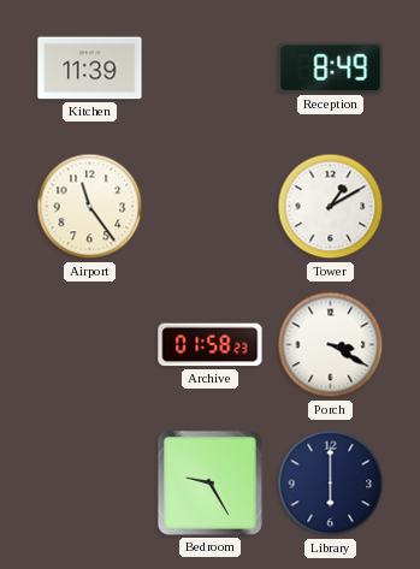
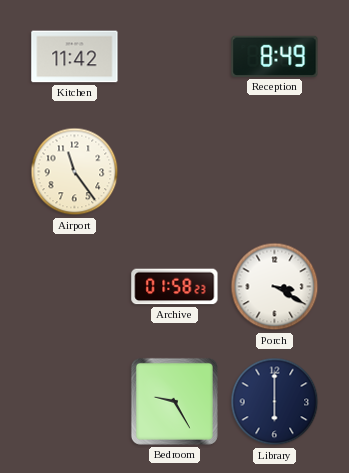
Kitchen: 11:39 -> 11:42 (75, 57)
Tower: 1:10 -> none (331, 207)
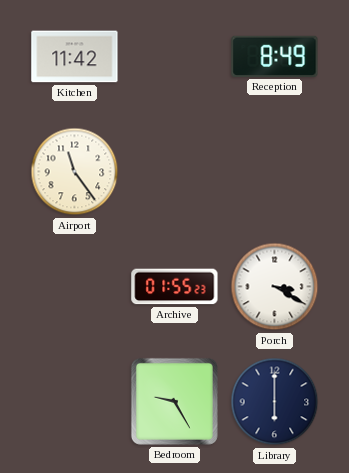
Archive: 01:58 -> 01:55 (175, 287)
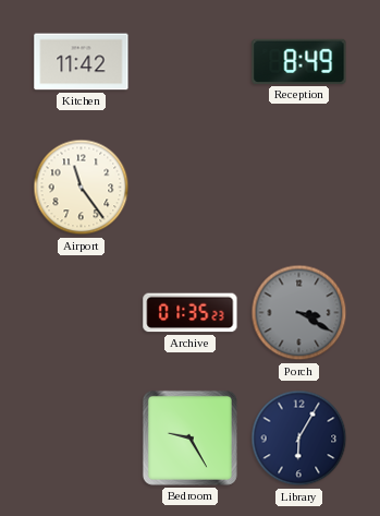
Archive: 01:55 -> 01:35 (191, 313)
Porch dial: white -> grey (299, 313)
Library: 6:00 -> 6:05 (299, 439)
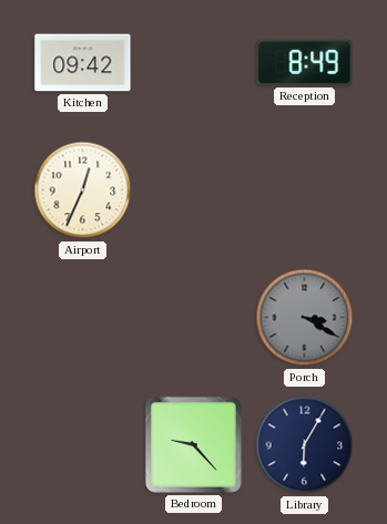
Kitchen: 11:42 -> 09:42 (83, 63)
Airport: 11:24 -> 12:34 (83, 191)
Archive: 01:35 -> none (191, 313)
Bedroom: 9:25 -> 9:23 (193, 444)
